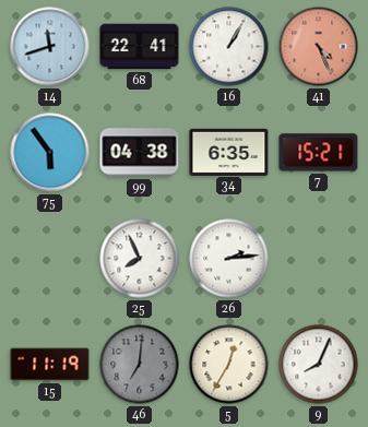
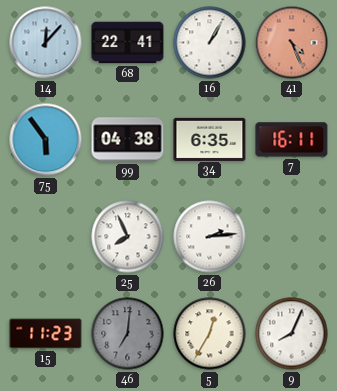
14: 11:42 -> 12:07 (46, 43)
7: 15:21 -> 16:11 (292, 140)
15: 11:19 -> 11:23 (46, 334)
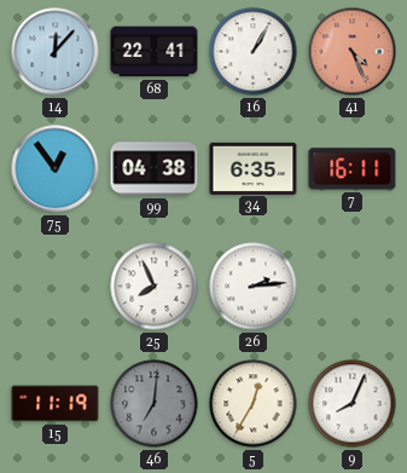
75: 5:54 -> 12:54 (56, 169)
15: 11:23 -> 11:19 (56, 404)
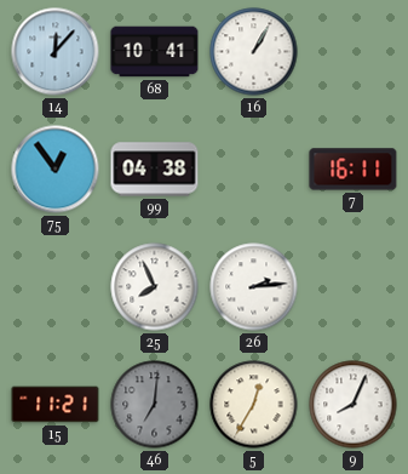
68: 22:41 -> 10:41 (155, 52)
41: 4:26 -> none (353, 52)
34: 6:35 -> none (254, 168)
15: 11:19 -> 11:21 (56, 405)
